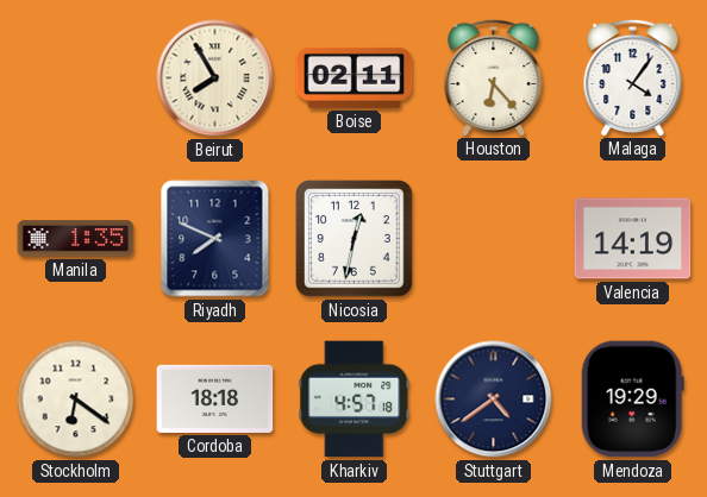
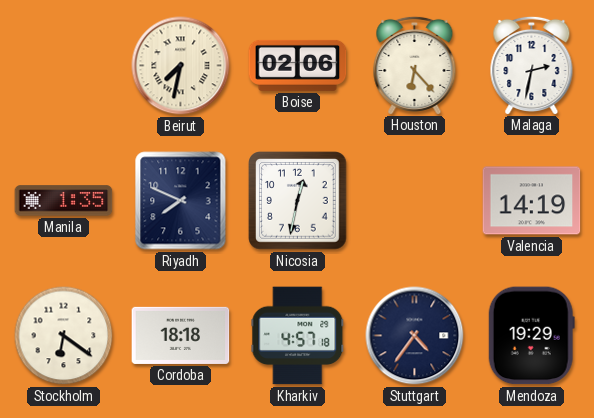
Beirut: 7:55 -> 7:32 (181, 66)
Boise: 02:11 -> 02:06 (298, 65)
Malaga: 4:06 -> 2:32 (532, 65)
Stuttgart: 4:39 -> 4:36 (415, 336)
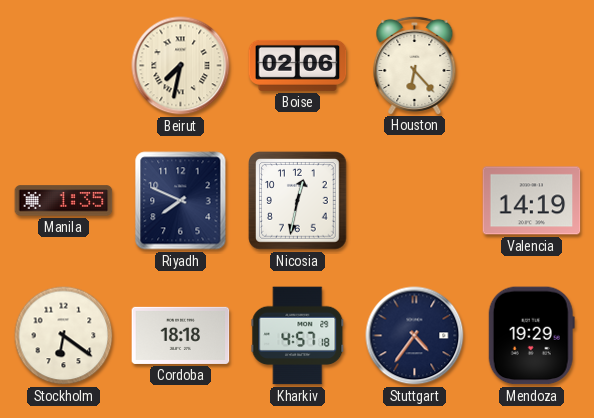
Malaga: 2:32 -> none (532, 65)
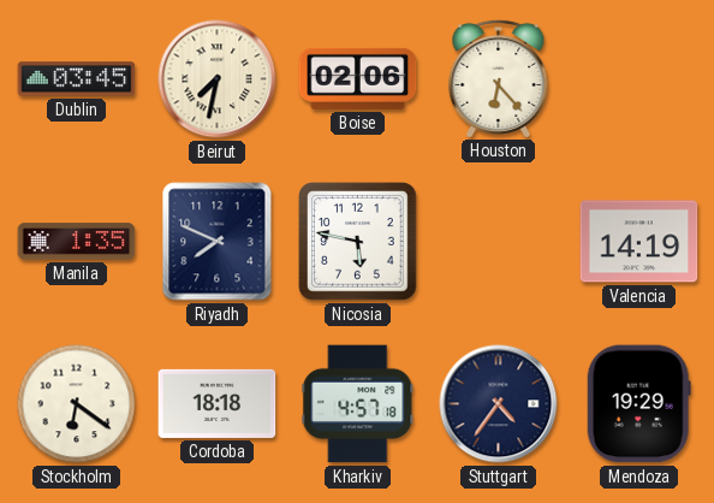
Dublin: none -> 03:45 (77, 79)
Nicosia: 12:32 -> 5:47 (358, 242)
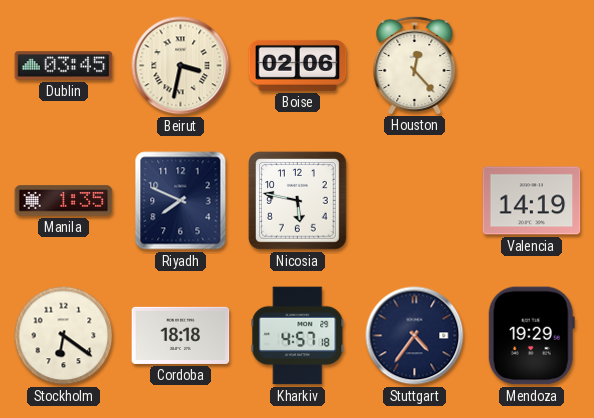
Beirut: 7:32 -> 3:32 (181, 66)
Houston: 6:23 -> 12:23 (415, 65)
